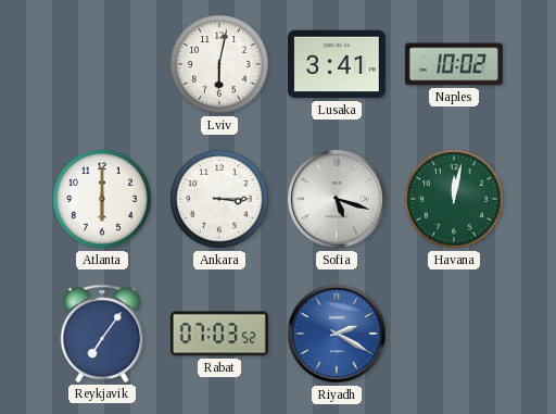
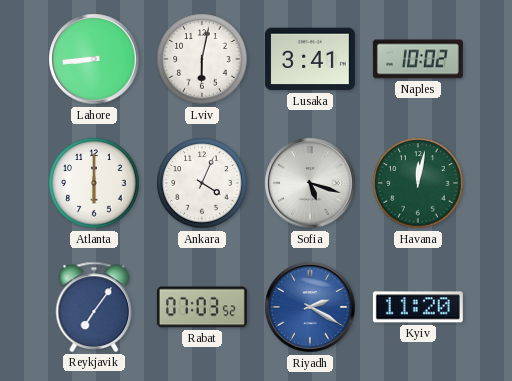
Lahore: none -> 8:44 (94, 59)
Ankara: 3:15 -> 4:04 (202, 183)
Kyiv: none -> 11:20 (418, 307)
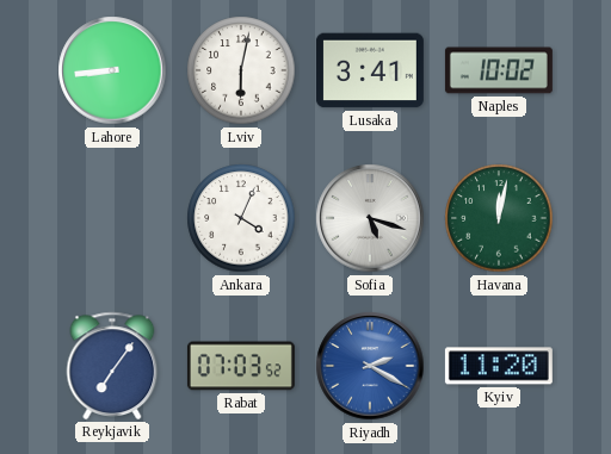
Atlanta: 6:00 -> none (94, 183)
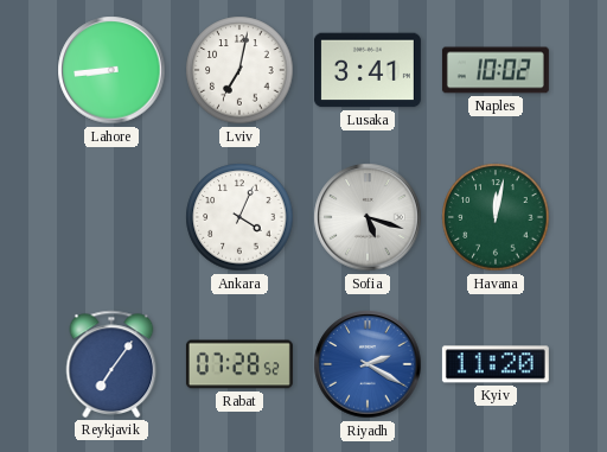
Lviv: 6:02 -> 7:02 (239, 70)
Rabat: 07:03 -> 07:28 (239, 364)
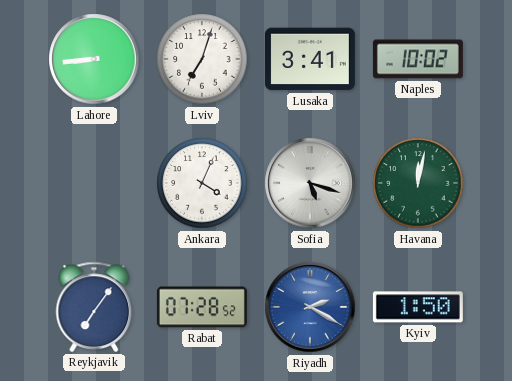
Lviv: 7:02 -> 7:03 (202, 59)
Kyiv: 11:20 -> 1:50 (418, 307)
